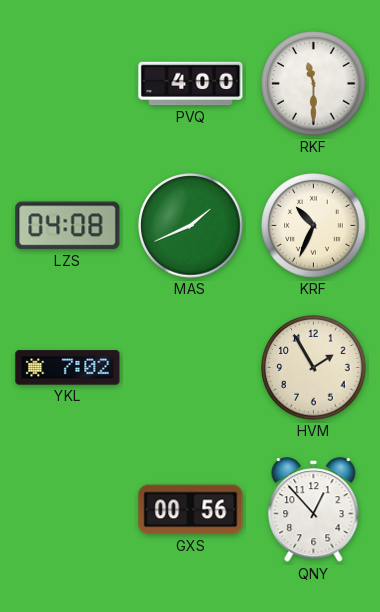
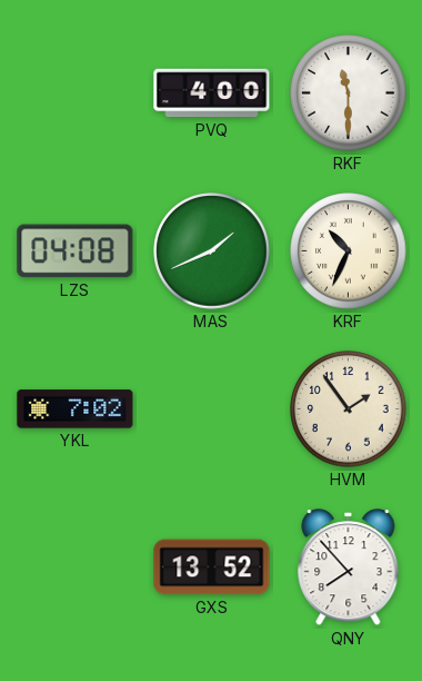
HVM: 1:55 -> 1:54 (349, 409)
GXS: 00:56 -> 13:52 (212, 567)
QNY: 12:53 -> 7:53 (349, 567)
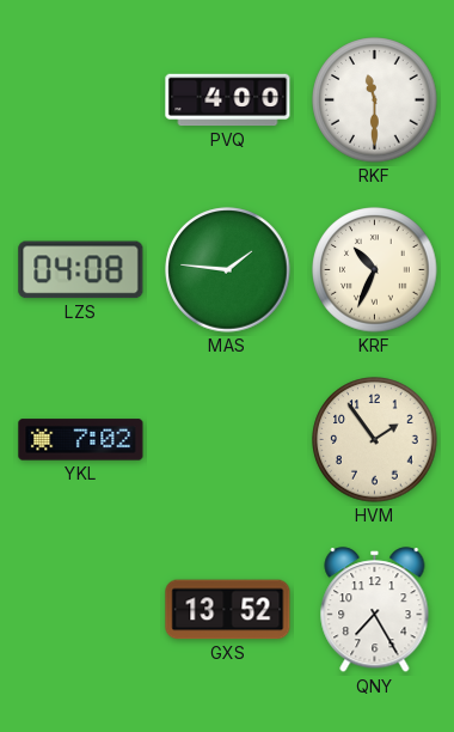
MAS: 1:41 -> 1:46 (228, 270)
QNY: 7:53 -> 7:25 (375, 610)
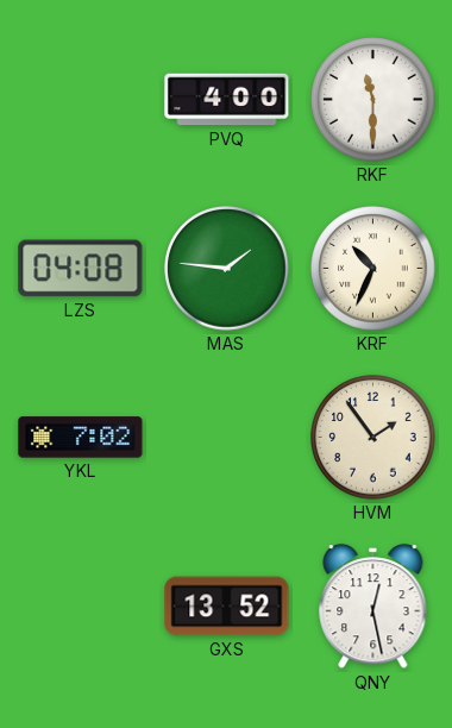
QNY: 7:25 -> 12:28 (373, 607)
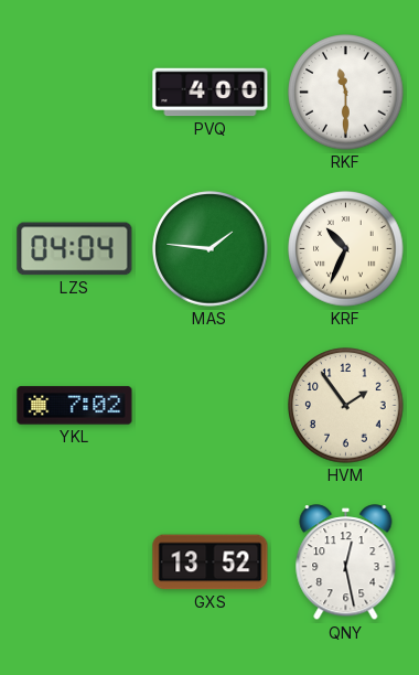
LZS: 04:08 -> 04:04 (75, 249)
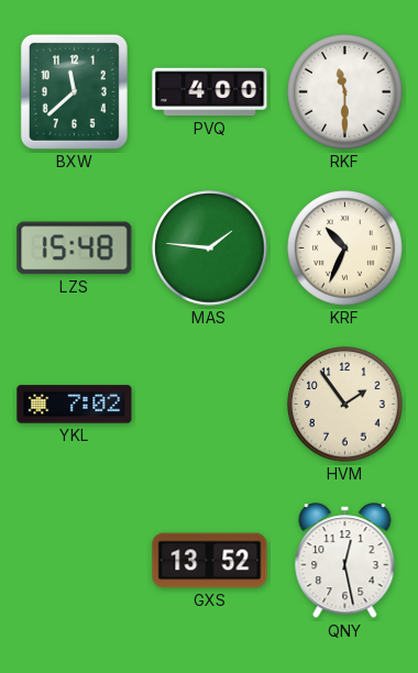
BXW: none -> 11:38 (74, 91)
LZS: 04:04 -> 15:48 (75, 249)
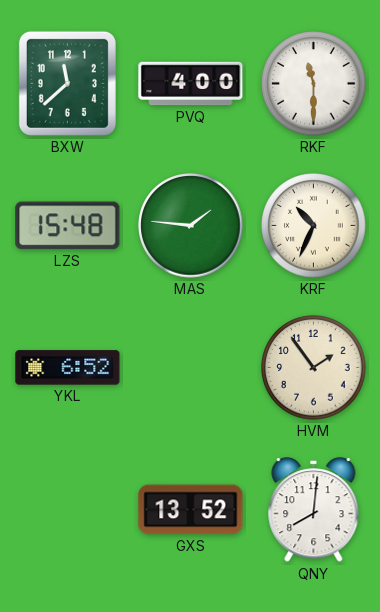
YKL: 7:02 -> 6:52 (68, 368)
QNY: 12:28 -> 8:01 (314, 510)
